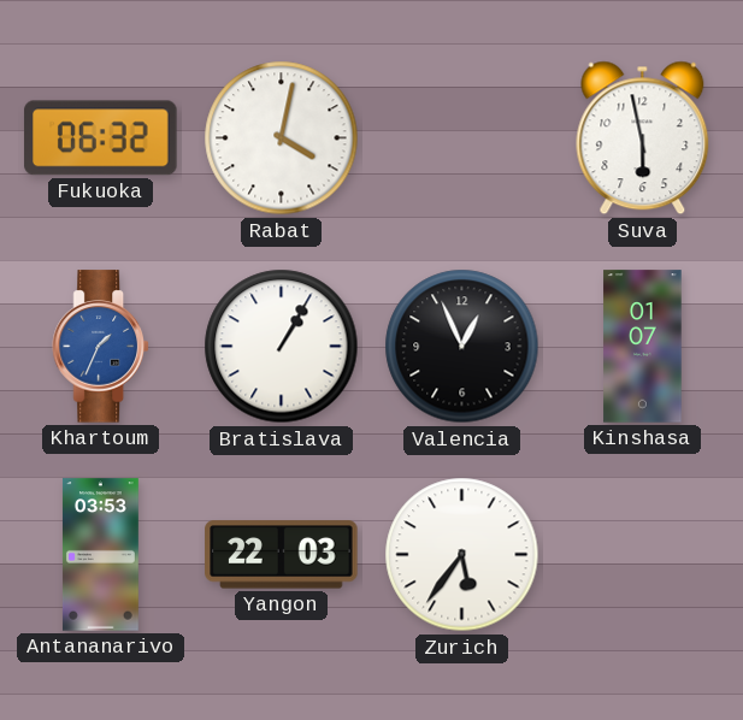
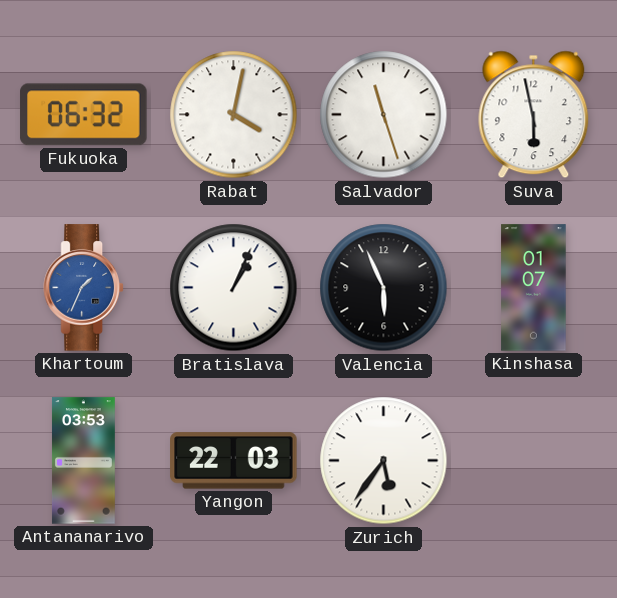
Salvador: none -> 11:27 (384, 115)
Bratislava: 1:05 -> 1:04 (234, 288)
Valencia: 12:56 -> 5:56 (384, 288)
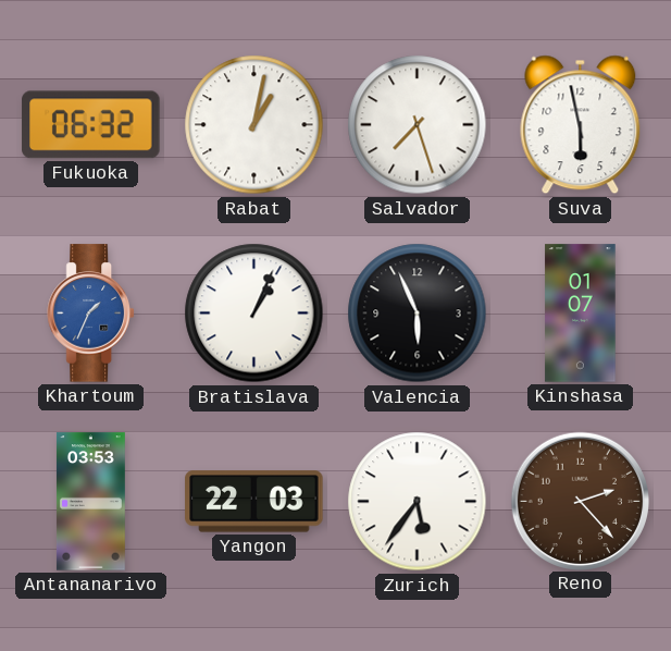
Rabat: 4:02 -> 1:02 (254, 125)
Salvador: 11:27 -> 7:27 (418, 125)
Reno: none -> 2:23 (580, 501)
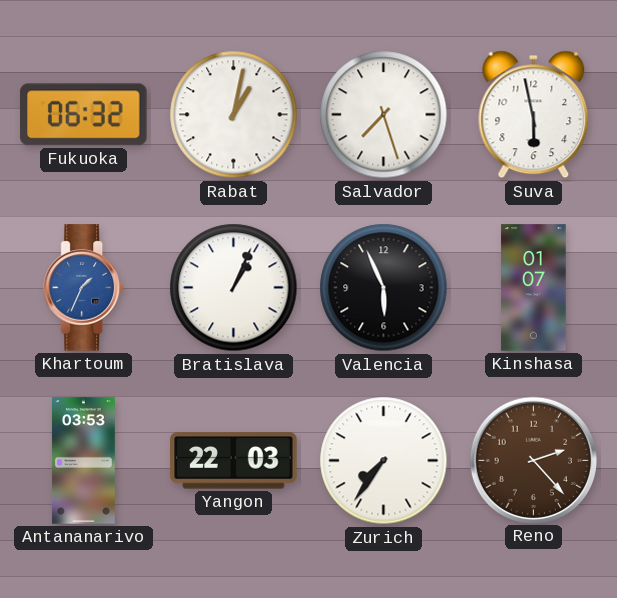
Zurich: 5:36 -> 7:36 (384, 461)
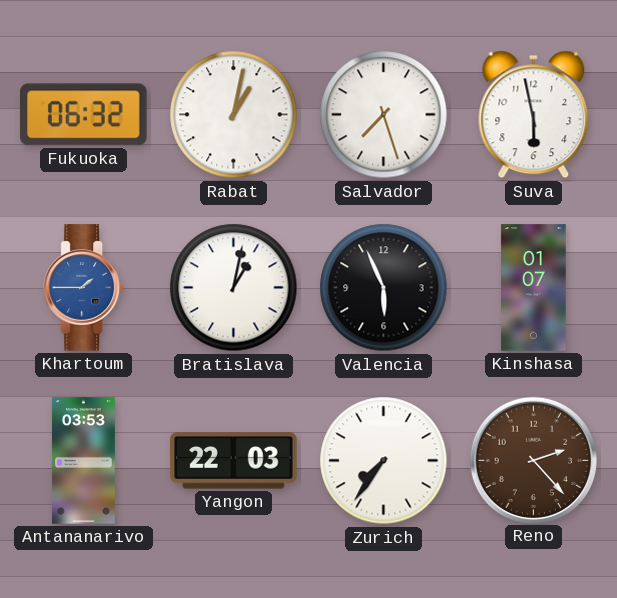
Khartoum: 1:34 -> 1:45 (83, 288)
Bratislava: 1:04 -> 1:02 (234, 288)
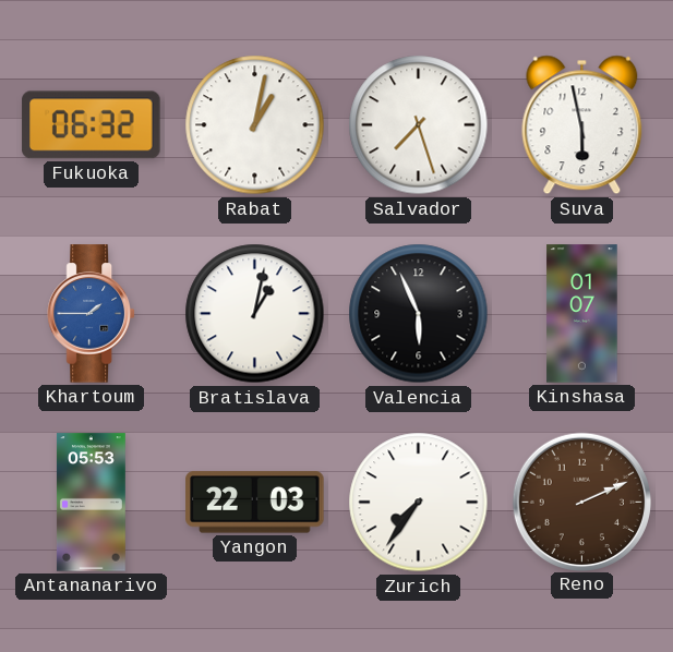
Antananarivo: 03:53 -> 05:53 (91, 503)
Reno: 2:23 -> 2:11 (581, 502)
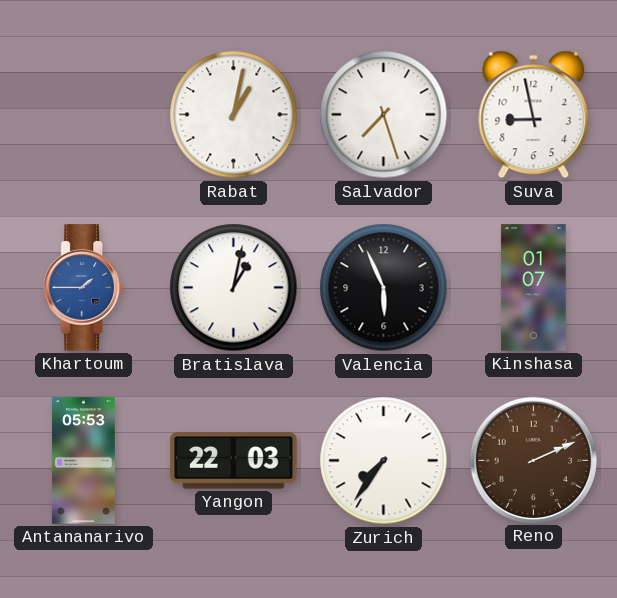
Fukuoka: 06:32 -> none (92, 125)
Suva: 5:58 -> 8:58 (534, 115)
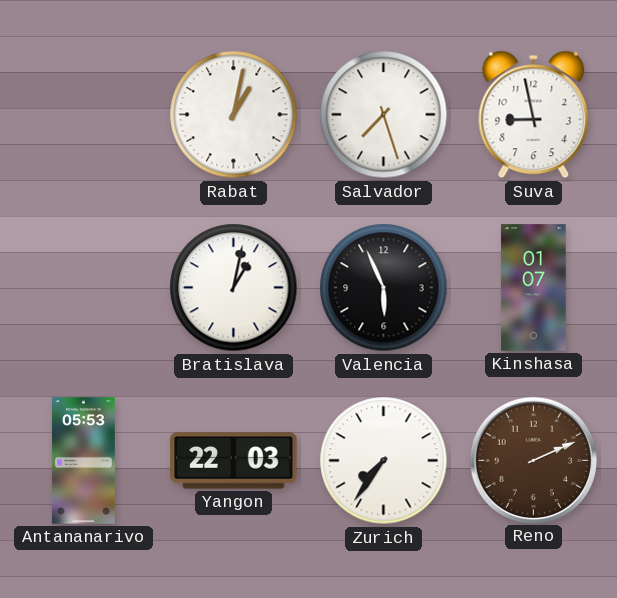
Khartoum: 1:45 -> none (83, 288)
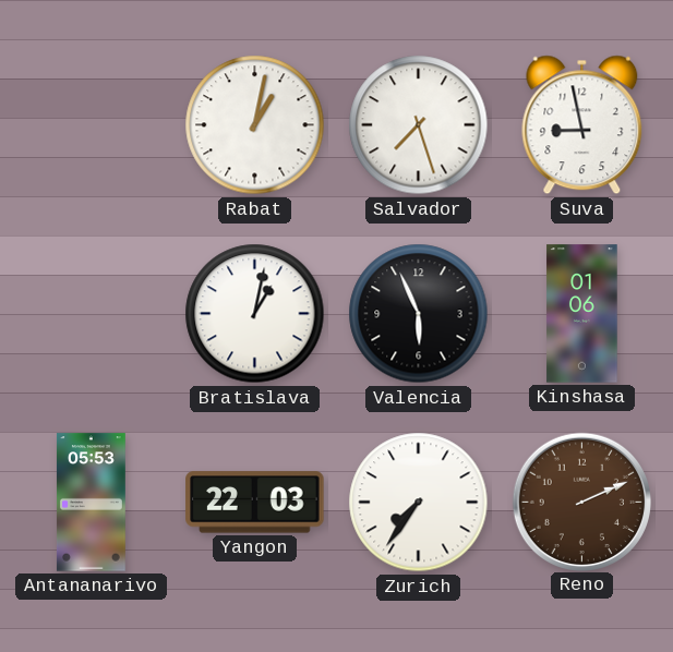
Kinshasa: 01:07 -> 01:06 (582, 314)
